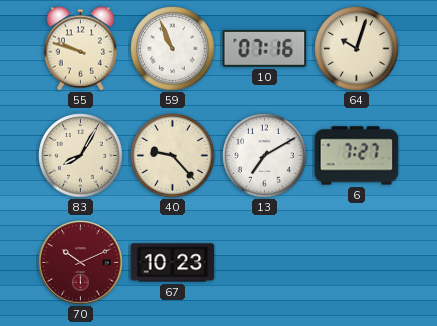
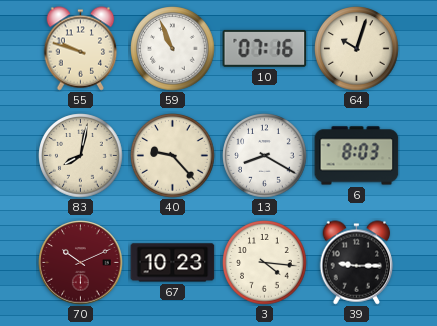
83: 8:05 -> 8:02 (81, 156)
13: 7:10 -> 8:20 (265, 156)
6: 7:27 -> 8:03 (357, 156)
3: none -> 4:16 (265, 263)
39: none -> 9:15 (357, 263)
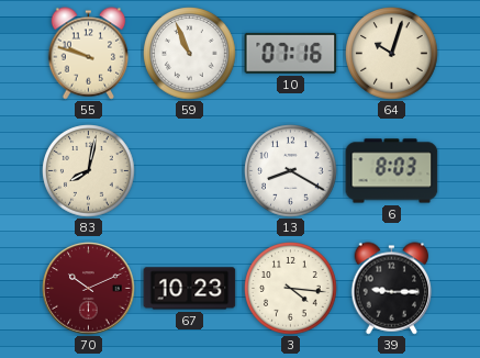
40: 9:23 -> none (173, 156)
